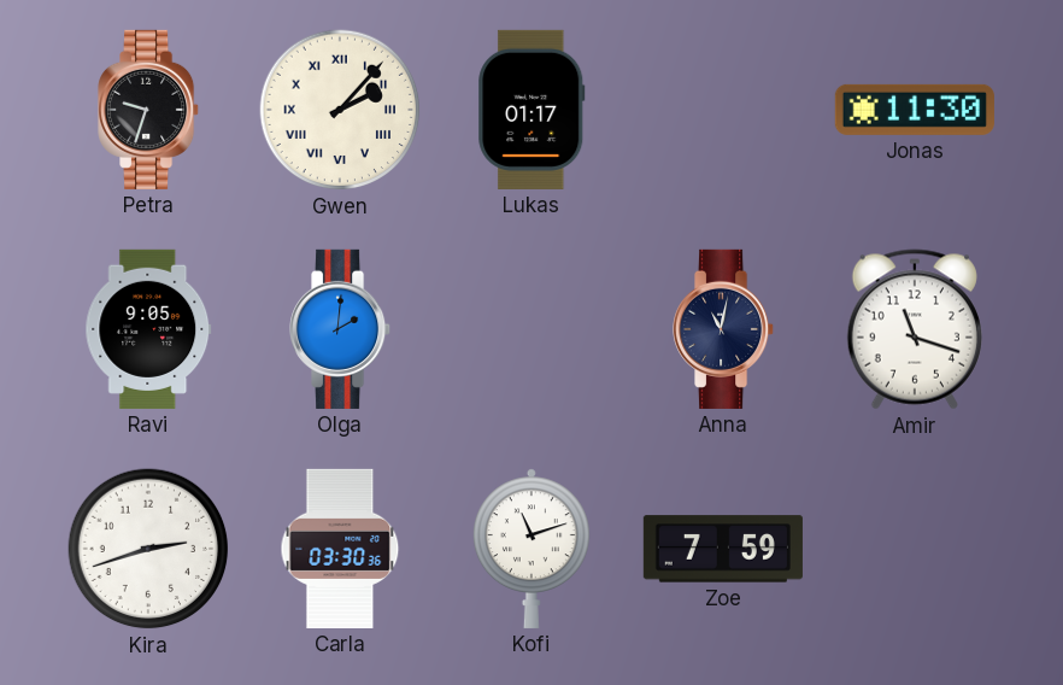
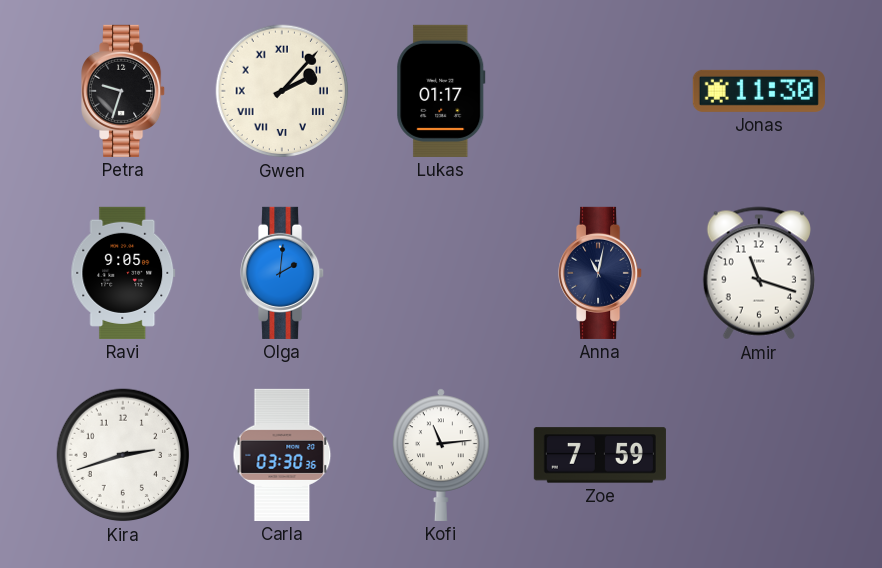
Kofi: 11:12 -> 11:14 (441, 455)
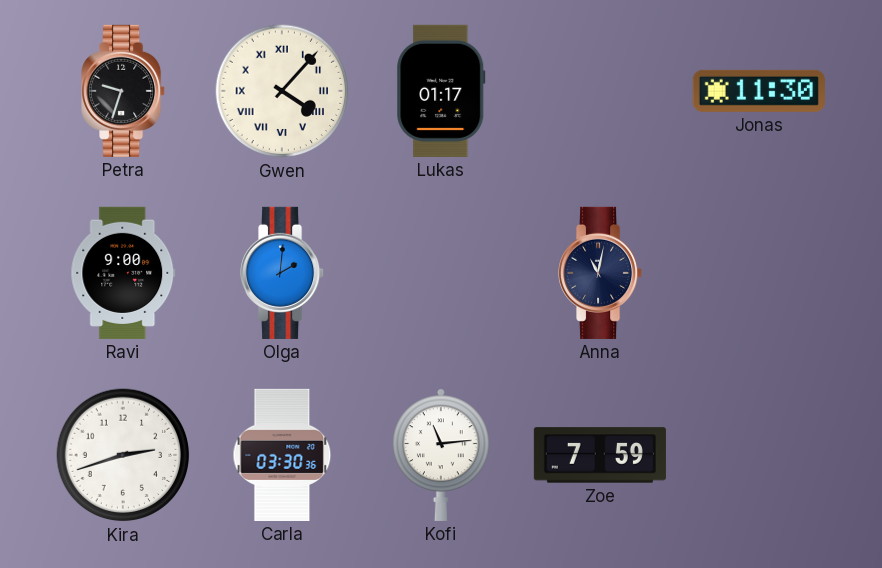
Gwen: 2:07 -> 4:07 (282, 91)
Ravi: 9:05 -> 9:00 (123, 273)
Amir: 11:18 -> none (759, 273)
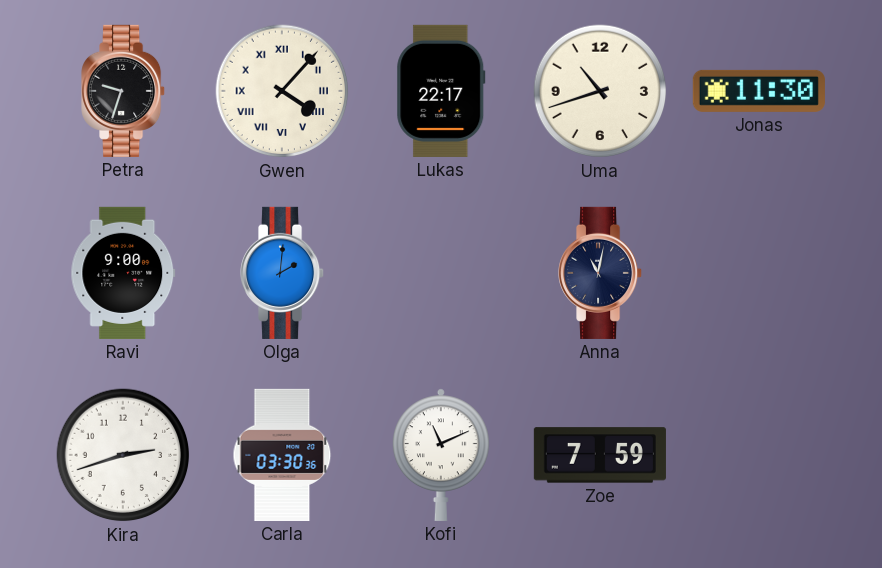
Lukas: 01:17 -> 22:17 (441, 91)
Uma: none -> 10:42 (600, 91)
Kofi: 11:14 -> 11:11 (441, 455)
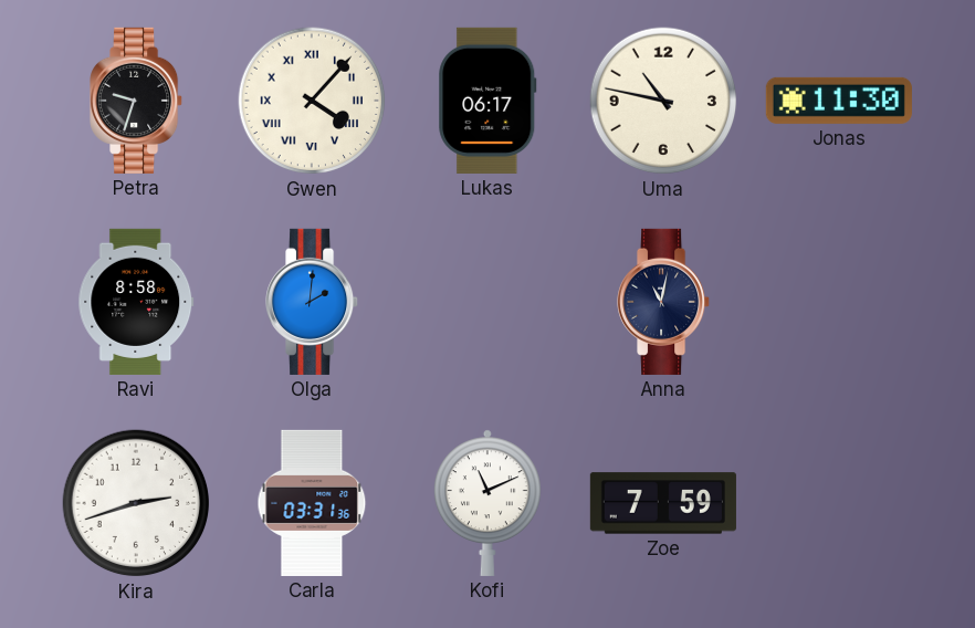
Lukas: 22:17 -> 06:17 (487, 101)
Uma: 10:42 -> 10:47 (663, 101)
Ravi: 9:00 -> 8:58 (136, 302)
Carla: 03:30 -> 03:31 (312, 503)
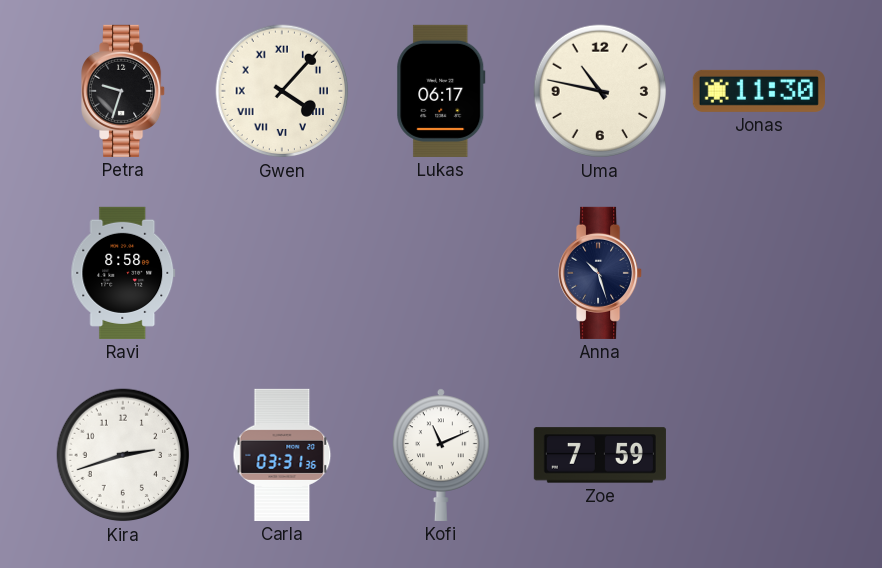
Olga: 2:01 -> none (313, 302)
Anna: 11:02 -> 10:27 (601, 273)
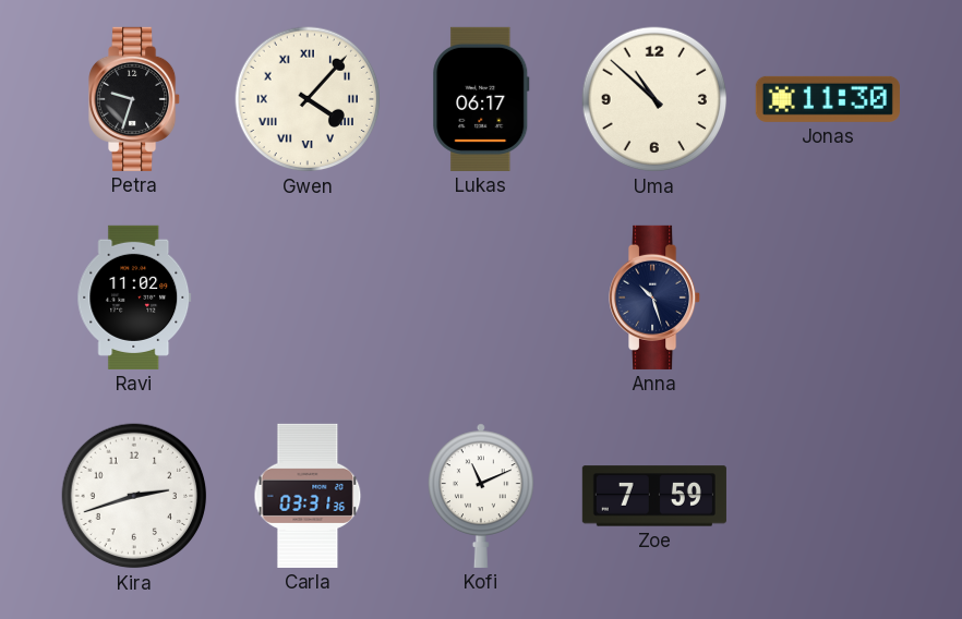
Uma: 10:47 -> 10:52 (654, 99)
Ravi: 8:58 -> 11:02 (134, 298)
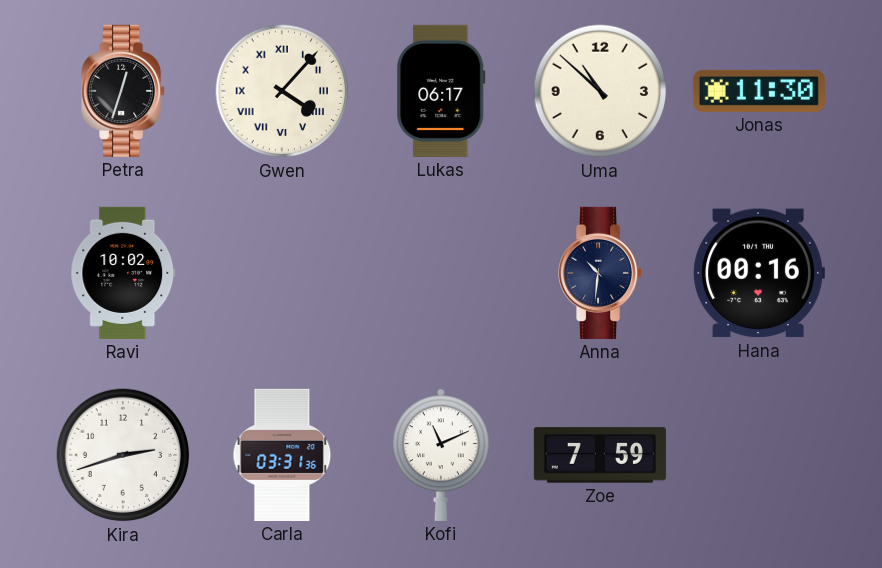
Petra: 9:33 -> 12:33 (124, 91)
Ravi: 11:02 -> 10:02 (123, 273)
Anna: 10:27 -> 10:31 (601, 273)
Hana: none -> 00:16 (759, 273)
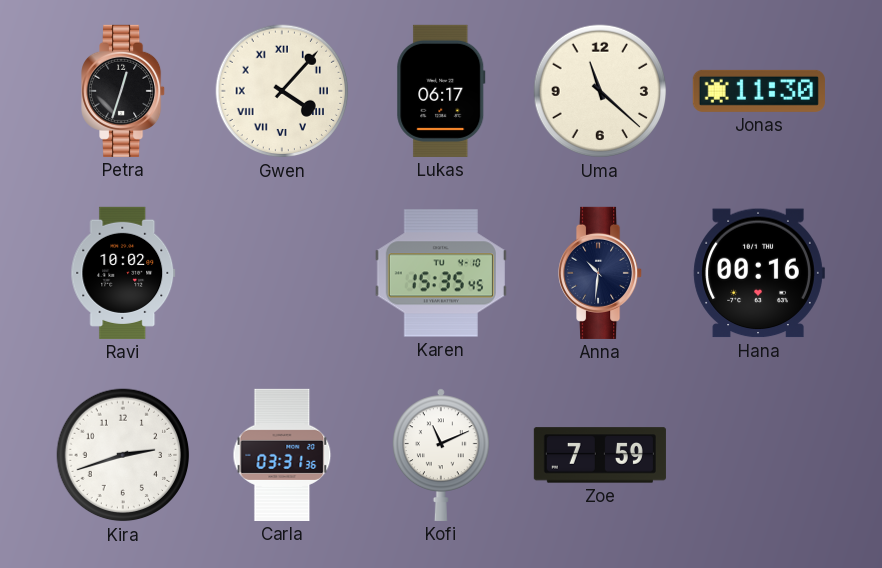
Uma: 10:52 -> 11:22 (600, 91)
Karen: none -> 15:35 (441, 273)
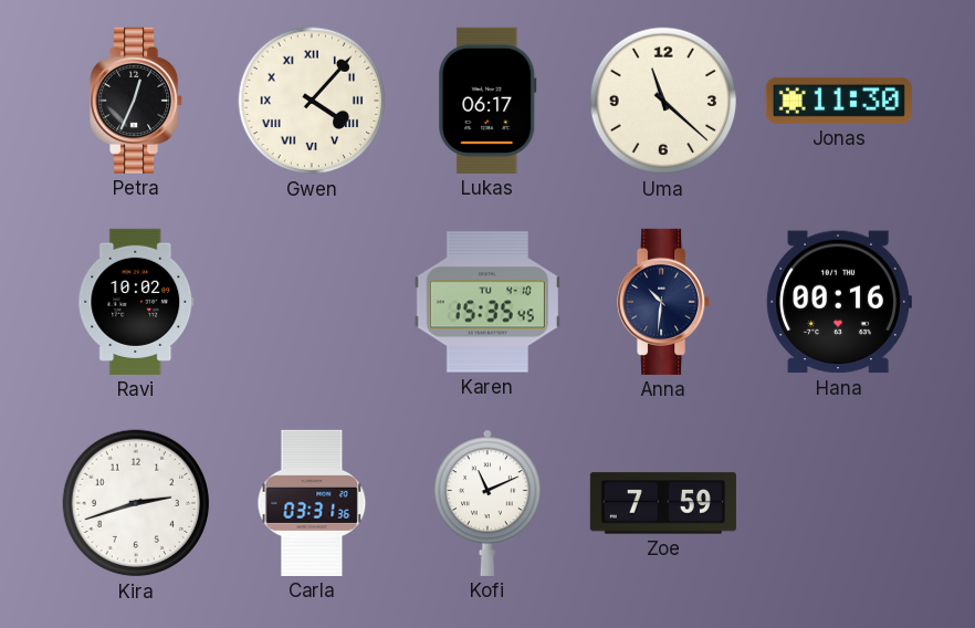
Petra: 12:33 -> 12:34 (137, 101)
